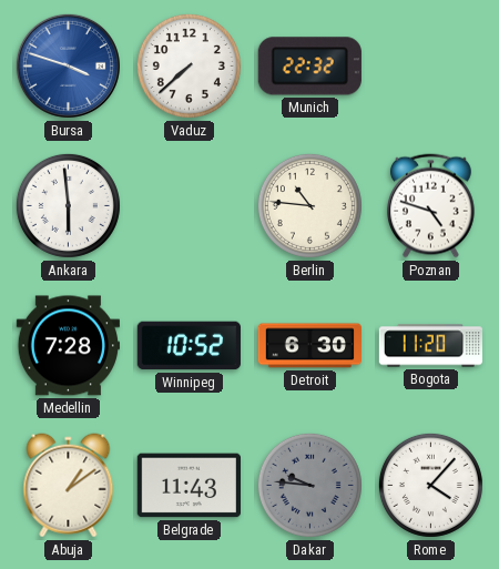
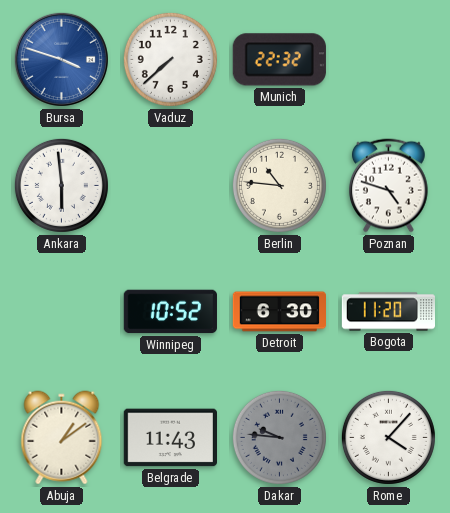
Medellin: 7:28 -> none (68, 346)
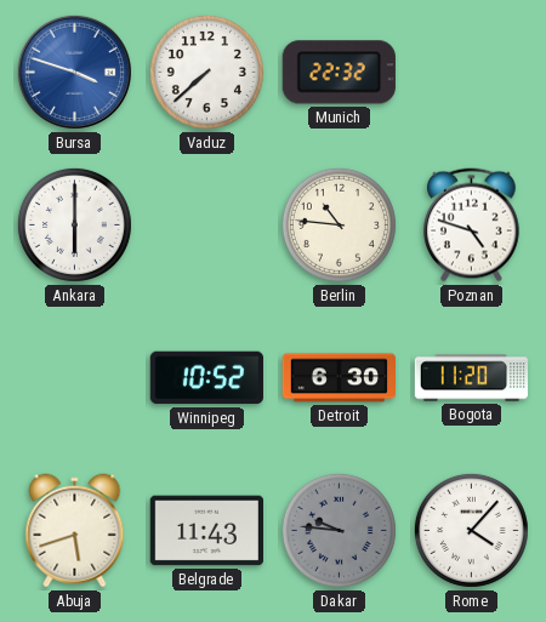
Ankara: 5:59 -> 6:00 (74, 224)
Abuja: 1:09 -> 5:42 (75, 531)
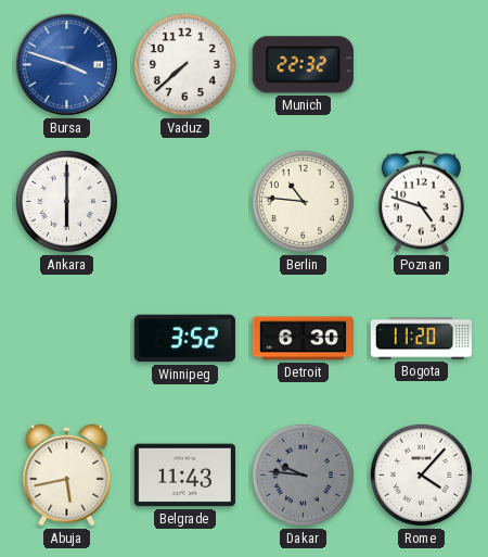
Winnipeg: 10:52 -> 3:52 (184, 339)
Abuja: 5:42 -> 5:43 (67, 476)
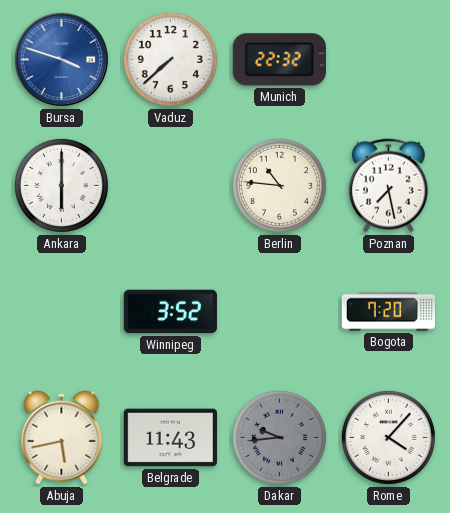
Poznan: 4:48 -> 7:28 (389, 186)
Detroit: 6:30 -> none (303, 339)
Bogota: 11:20 -> 7:20 (388, 312)
Dakar: 9:46 -> 9:44 (279, 437)
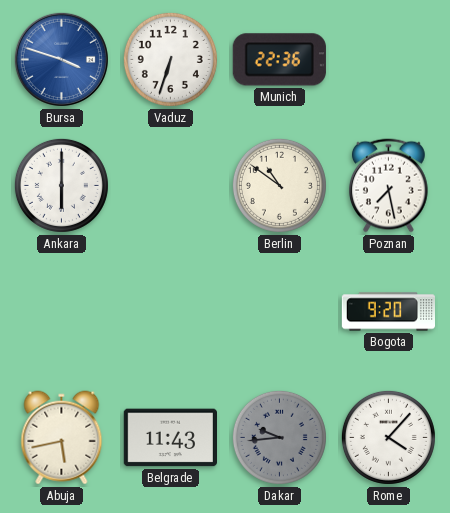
Vaduz: 7:38 -> 6:33 (170, 59)
Munich: 22:32 -> 22:36 (279, 60)
Berlin: 10:46 -> 10:51 (279, 185)
Winnipeg: 3:52 -> none (170, 312)
Bogota: 7:20 -> 9:20 (388, 312)
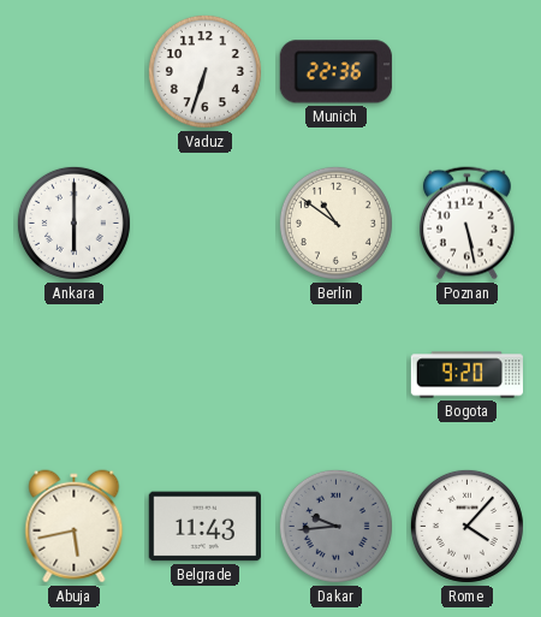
Bursa: 3:48 -> none (61, 59)
Poznan: 7:28 -> 5:28 (468, 224)
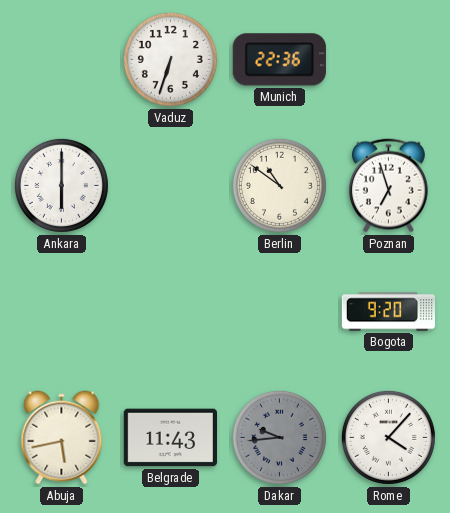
Poznan: 5:28 -> 6:57 (389, 186)
